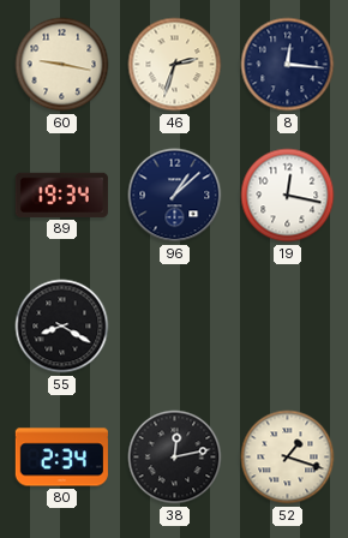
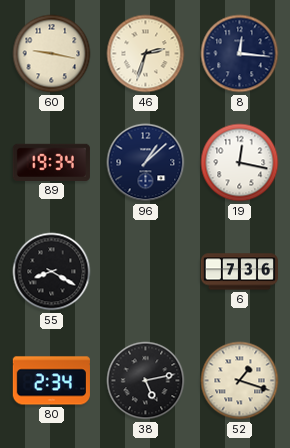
6: none -> 7:36 (239, 272)
38: 12:13 -> 5:13 (146, 381)
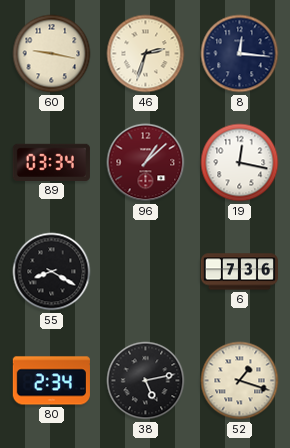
89: 19:34 -> 03:34 (51, 162)
96 dial: navy -> burgundy (146, 163)
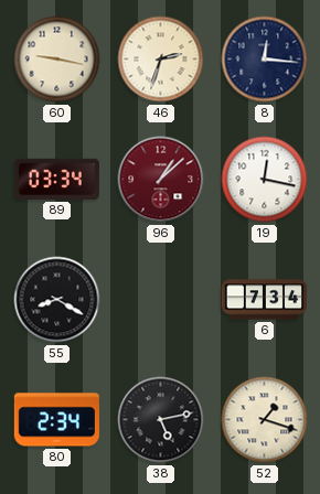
6: 7:36 -> 7:34 (264, 300)
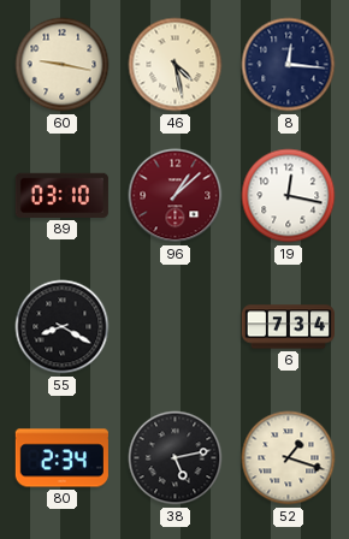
46: 2:33 -> 4:28 (176, 65)
89: 03:34 -> 03:10 (61, 195)
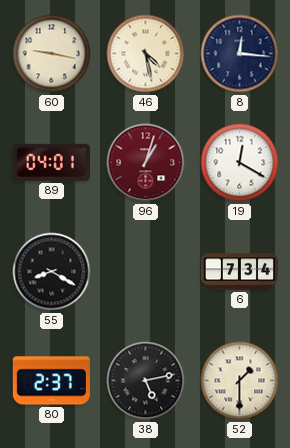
89: 03:10 -> 04:01 (51, 162)
96: 1:08 -> 1:03 (146, 163)
19: 12:17 -> 12:20 (240, 163)
80: 2:34 -> 2:37 (51, 381)
52: 1:18 -> 1:30 (240, 381)
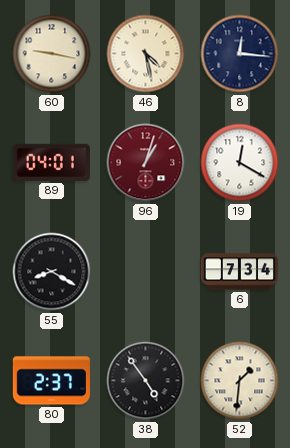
38: 5:13 -> 4:54 (146, 381)
52: 1:30 -> 1:31 (240, 381)
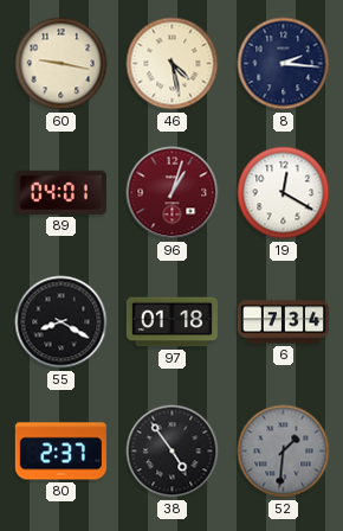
8: 12:16 -> 2:16 (284, 64)
97: none -> 01:18 (171, 322)
52 dial: cream -> grey (284, 452)
